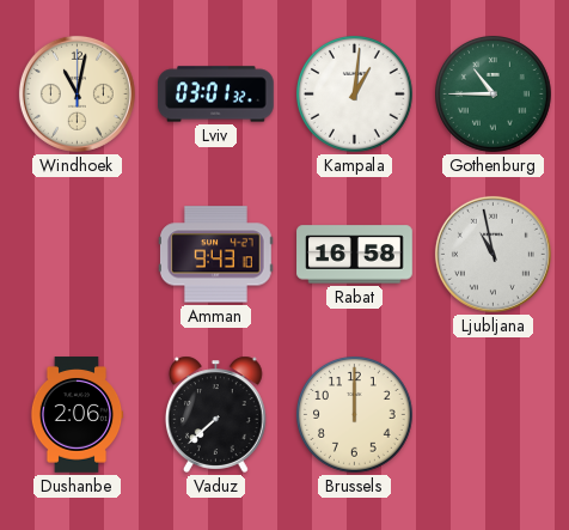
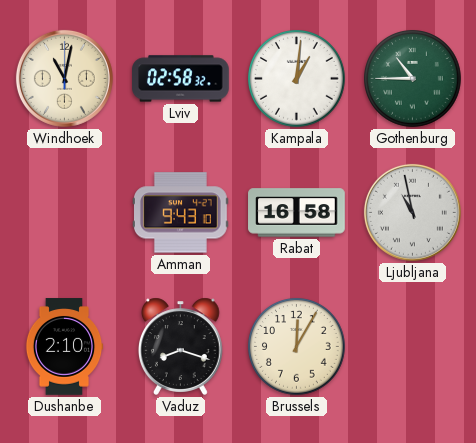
Lviv: 03:01 -> 02:58 (181, 79)
Dushanbe: 2:06 -> 2:10 (64, 347)
Vaduz: 7:38 -> 8:18 (180, 346)
Brussels: 12:00 -> 12:05 (297, 347)
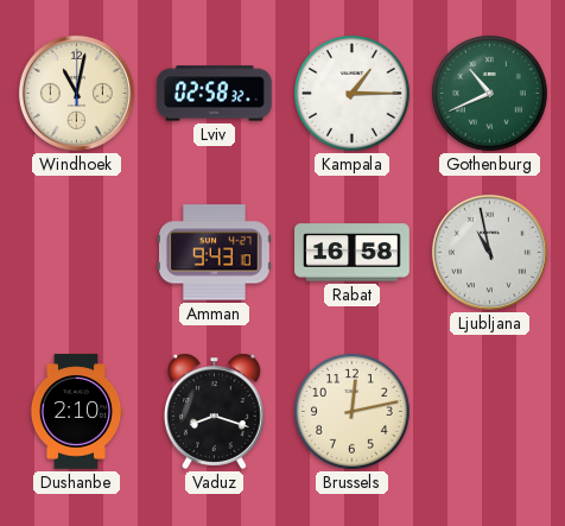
Kampala: 1:01 -> 1:15 (353, 94)
Gothenburg: 10:45 -> 10:41 (490, 94)
Brussels: 12:05 -> 12:13 (353, 412)
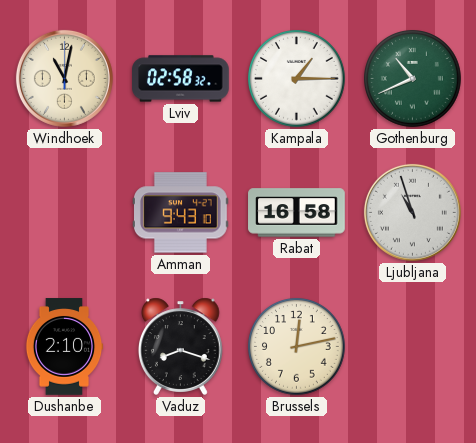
Ljubljana: 10:58 -> 10:57 (412, 212)
